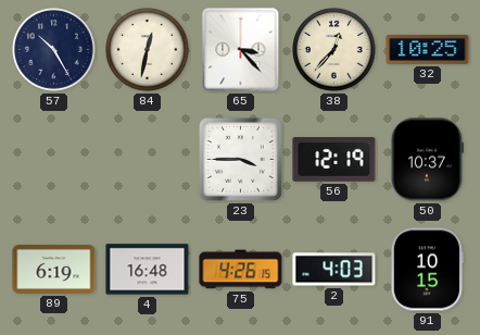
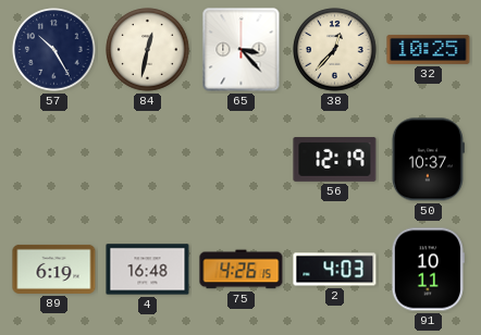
23: 3:45 -> none (240, 159)
91: 10:15 -> 10:11 (428, 270)
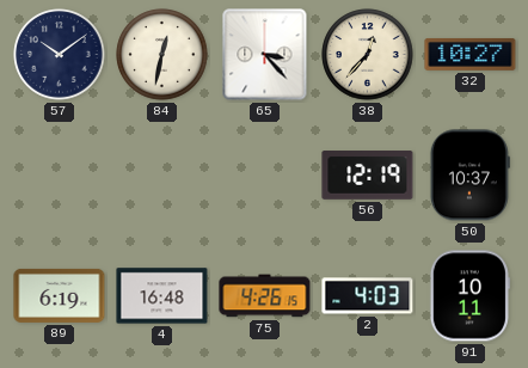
57: 10:25 -> 10:09 (60, 55)
32: 10:25 -> 10:27 (471, 54)
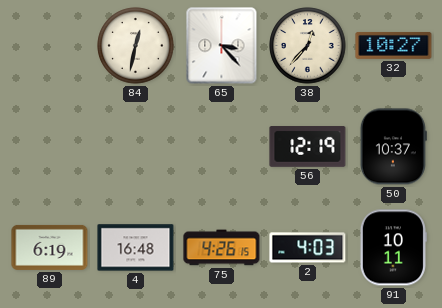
57: 10:09 -> none (60, 55)
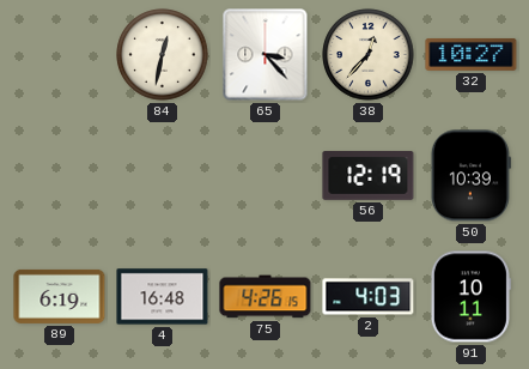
50: 10:37 -> 10:39 (470, 176)
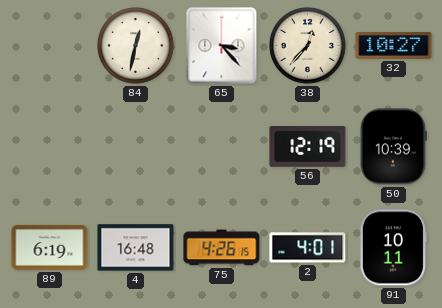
2: 4:03 -> 4:01 (308, 248)
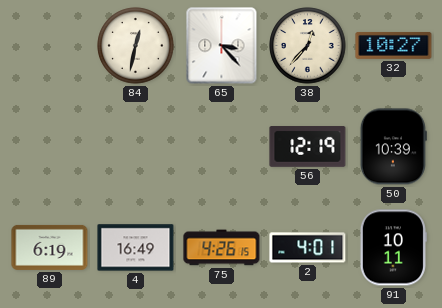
4: 16:48 -> 16:49 (136, 248)
